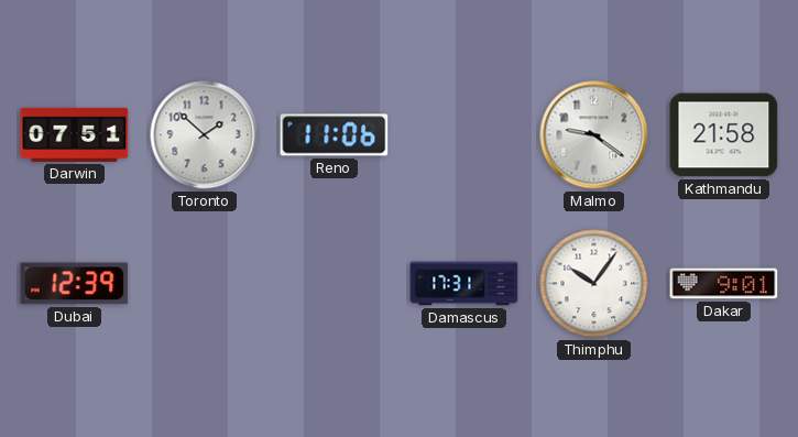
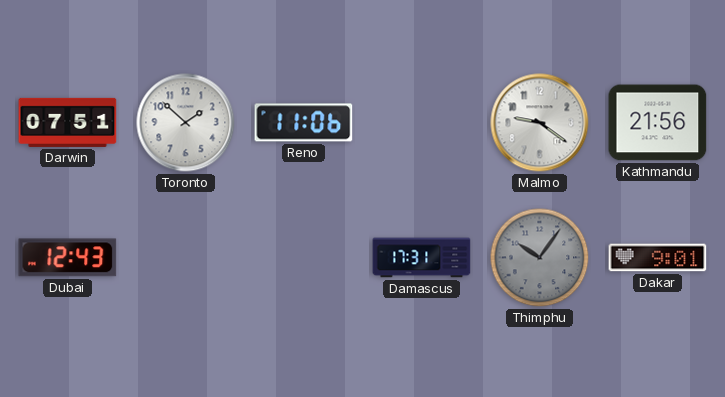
Kathmandu: 21:58 -> 21:56 (658, 123)
Dubai: 12:39 -> 12:43 (68, 258)
Thimphu dial: white -> grey (540, 258)
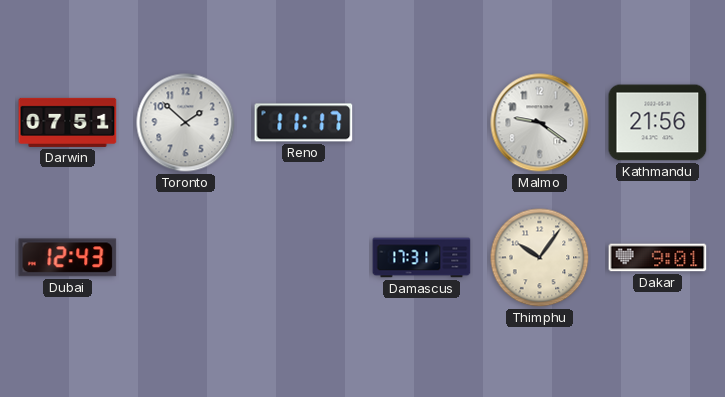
Reno: 11:06 -> 11:17 (304, 123)
Thimphu dial: grey -> cream (540, 258)
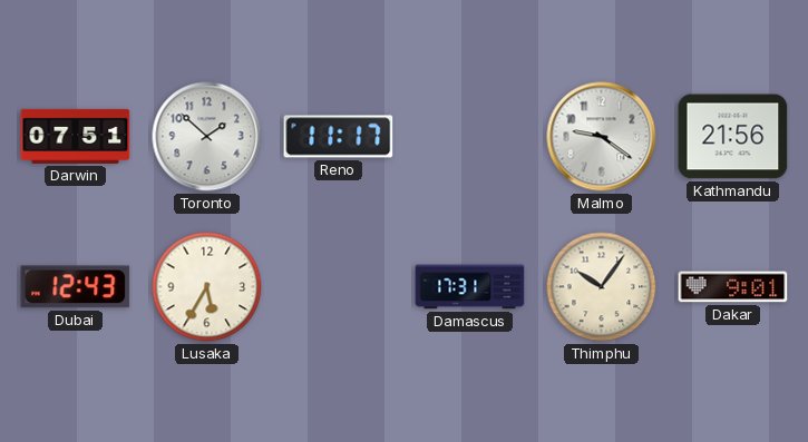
Lusaka: none -> 5:35 (207, 287)
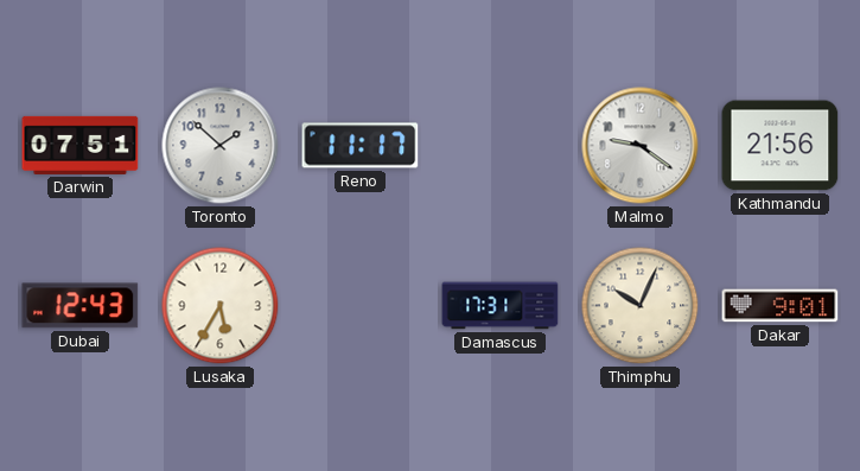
Thimphu: 10:06 -> 10:04 (641, 306)
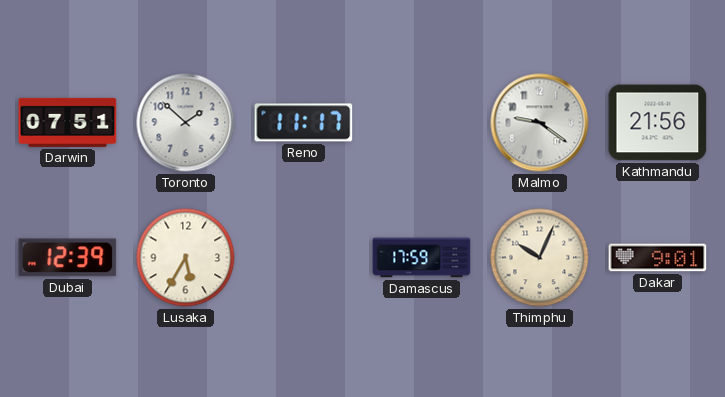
Dubai: 12:43 -> 12:39 (68, 258)
Damascus: 17:31 -> 17:59 (422, 258)
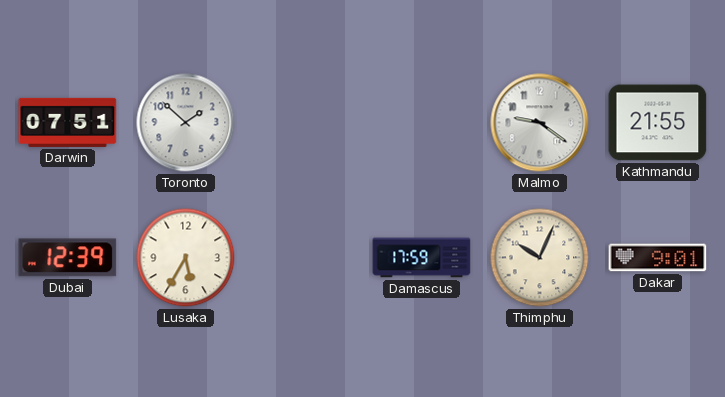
Reno: 11:17 -> none (304, 123)
Kathmandu: 21:56 -> 21:55 (658, 123)
